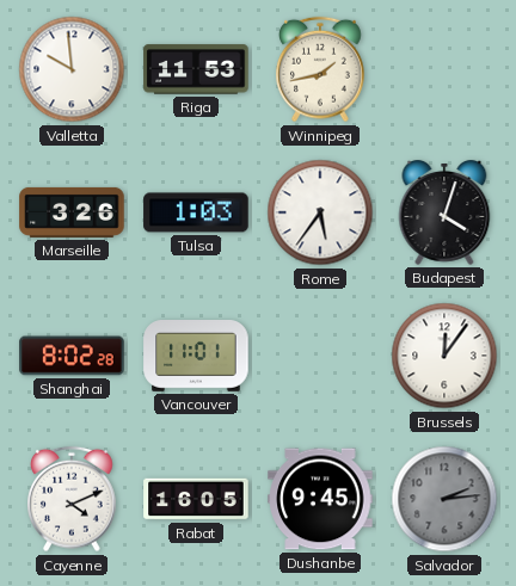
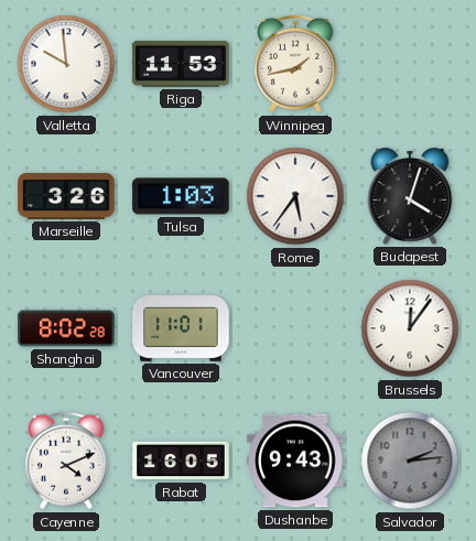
Dushanbe: 9:45 -> 9:43 (295, 461)
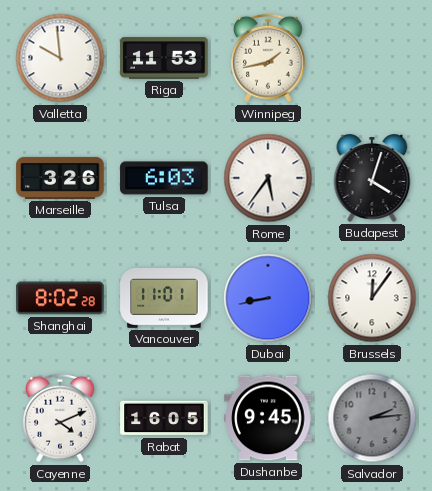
Tulsa: 1:03 -> 6:03 (164, 178)
Dubai: none -> 8:43 (268, 298)
Dushanbe: 9:43 -> 9:45 (268, 418)
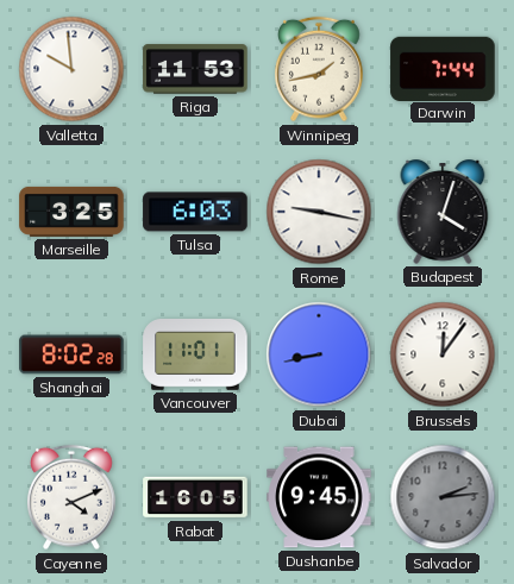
Darwin: none -> 7:44 (443, 68)
Marseille: 3:26 -> 3:25 (71, 212)
Rome: 5:36 -> 9:17 (319, 212)
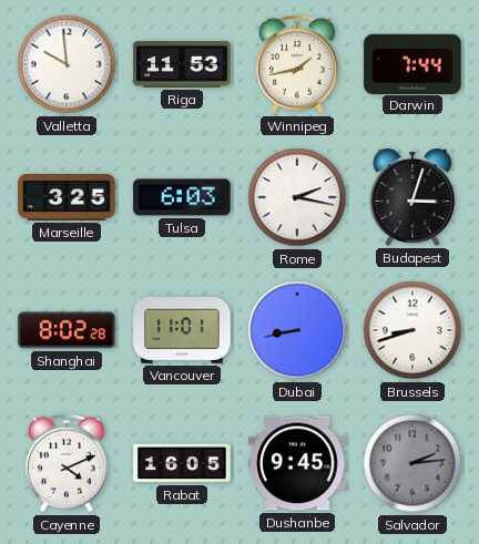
Rome: 9:17 -> 2:17 (297, 197)
Budapest: 4:03 -> 3:03 (412, 198)
Brussels: 12:06 -> 8:42 (412, 330)
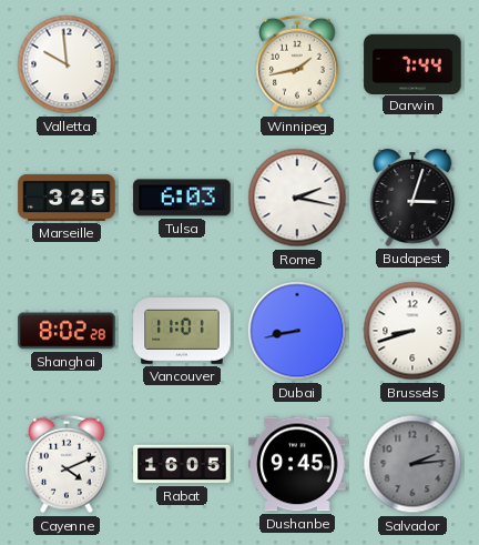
Riga: 11:53 -> none (182, 64)
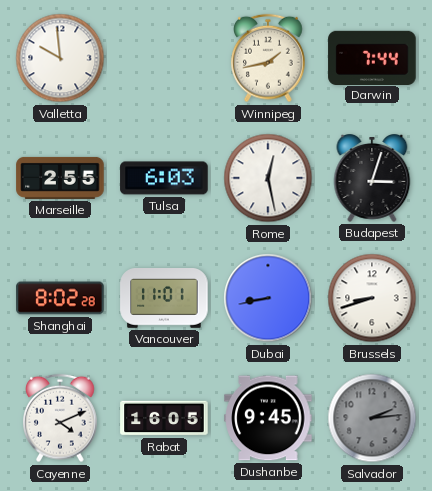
Marseille: 3:25 -> 2:55 (60, 178)
Rome: 2:17 -> 12:28 (268, 178)
